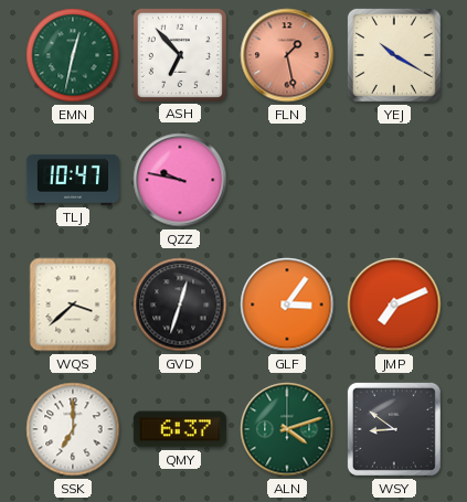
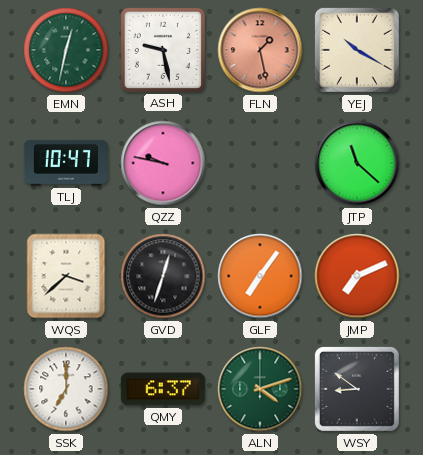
ASH: 6:53 -> 9:28 (163, 50)
JTP: none -> 11:22 (357, 163)
GLF: 3:06 -> 7:06 (260, 276)
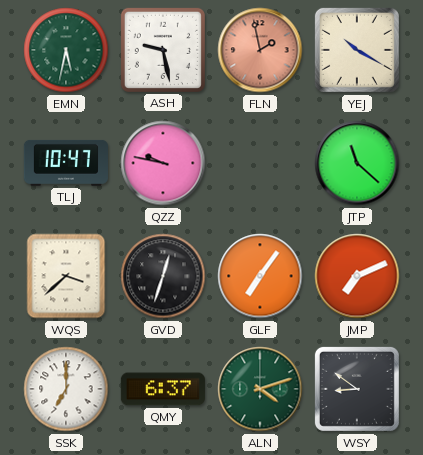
EMN: 12:32 -> 5:32 (66, 50)
FLN: 1:28 -> 1:58 (260, 50)
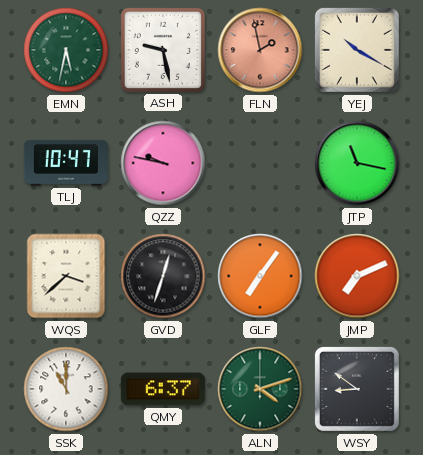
JTP: 11:22 -> 11:17 (357, 163)
SSK: 7:00 -> 11:00 (66, 389)
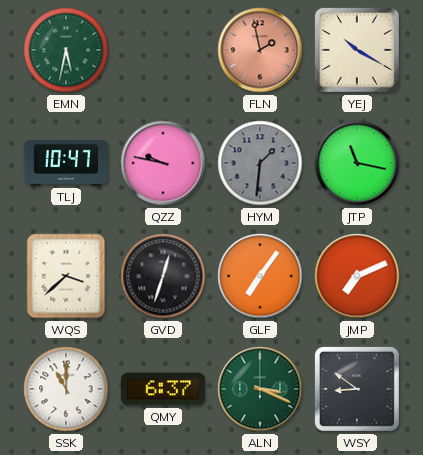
ASH: 9:28 -> none (163, 50)
HYM: none -> 1:31 (260, 163)
ALN: 4:12 -> 3:19 (260, 389)
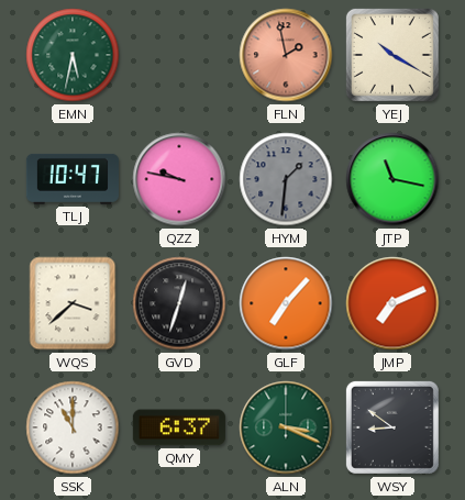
GLF: 7:06 -> 7:07 (286, 303)
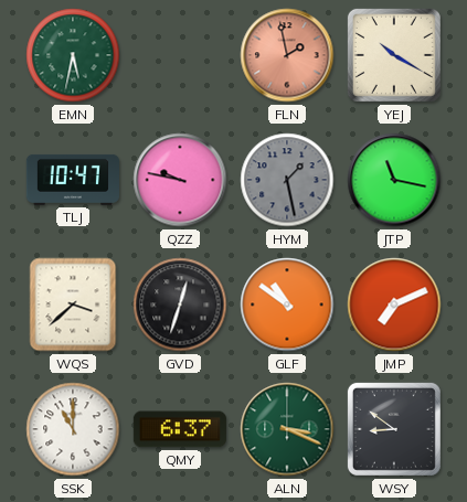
HYM: 1:31 -> 1:28 (287, 180)
GLF: 7:07 -> 10:51 (287, 305)
